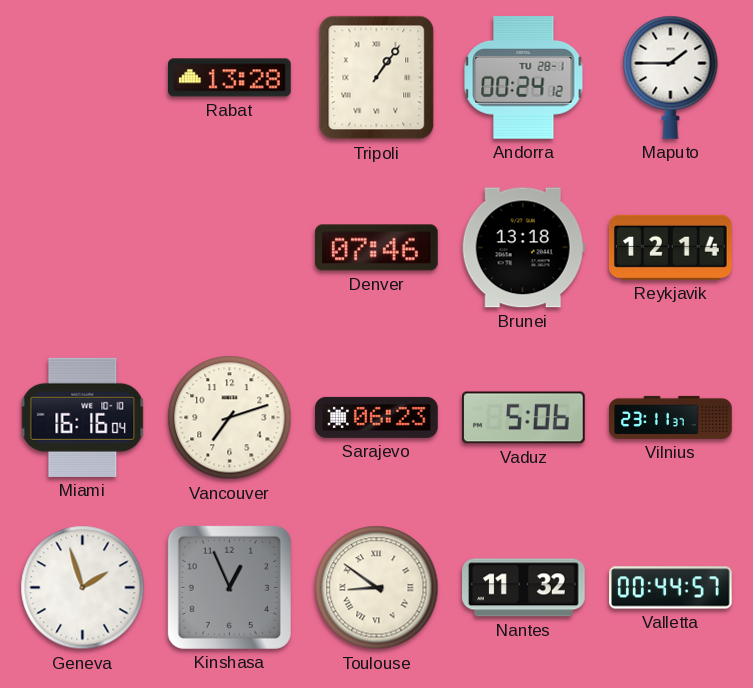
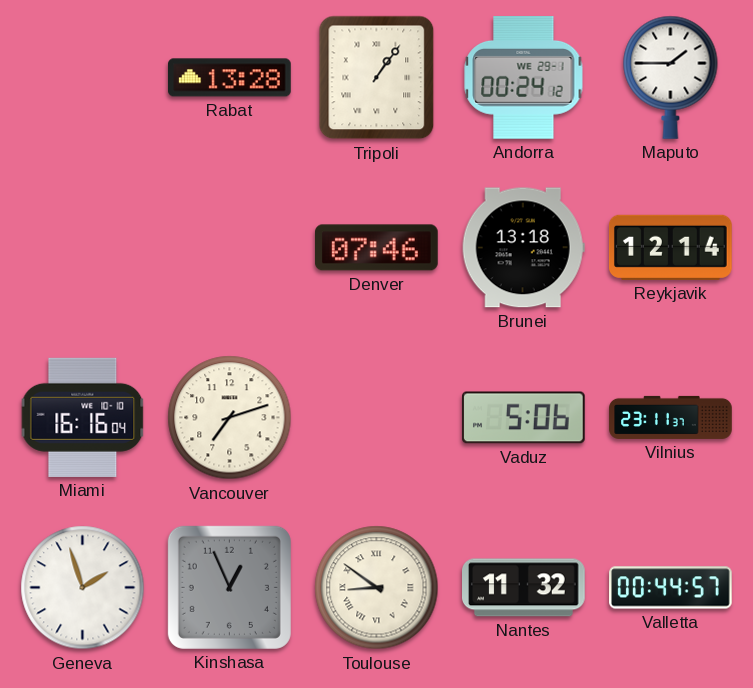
Andorra date: TU 28-1 -> WE 29-1 (524, 78)
Sarajevo: 06:23 -> none (377, 417)
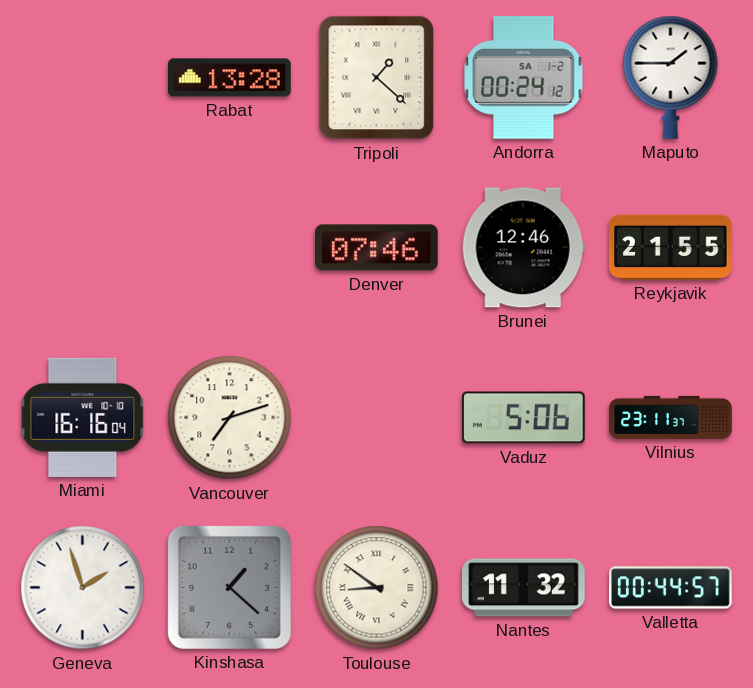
Tripoli: 1:06 -> 1:22 (377, 78)
Andorra date: WE 29-1 -> SA 1-2 (524, 78)
Brunei: 13:18 -> 12:46 (523, 248)
Reykjavik: 12:14 -> 21:55 (671, 247)
Kinshasa: 12:56 -> 1:22 (229, 587)
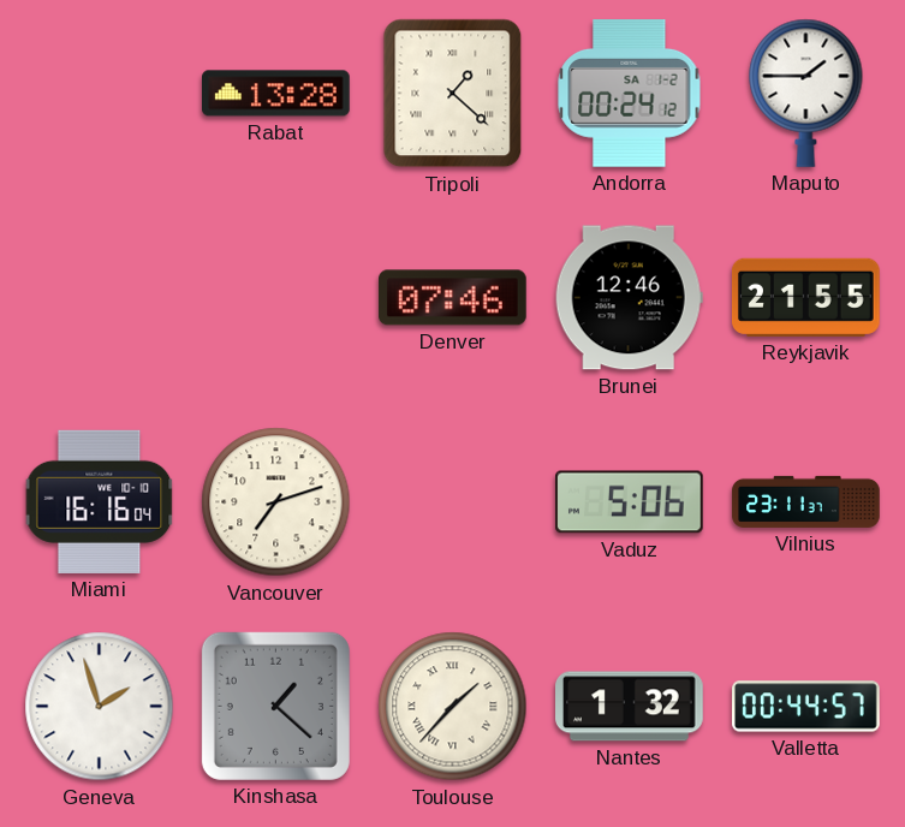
Toulouse: 8:51 -> 1:37 (453, 707)
Nantes: 11:32 -> 1:32 (630, 707)
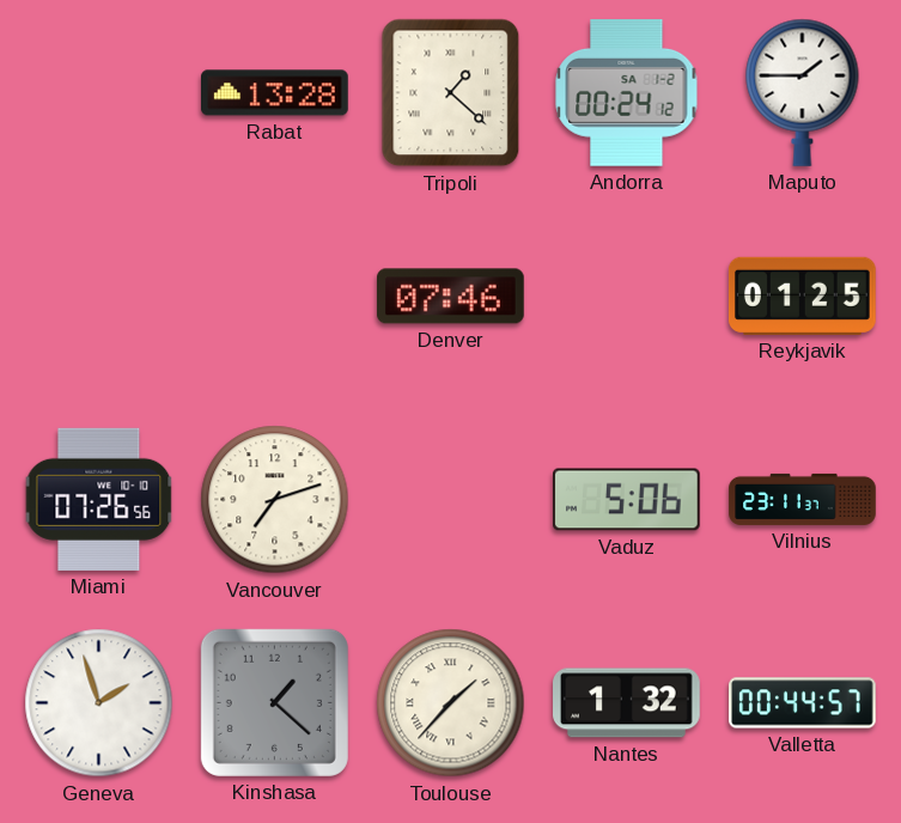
Brunei: 12:46 -> none (629, 298)
Reykjavik: 21:55 -> 01:25 (803, 295)
Miami: 16:16 -> 07:26 (99, 499)
